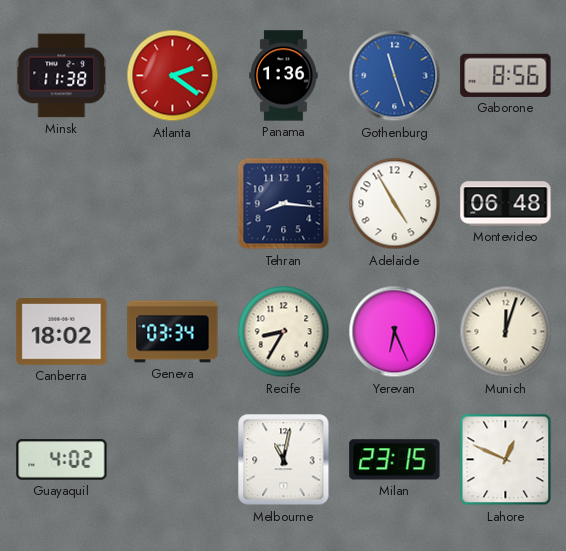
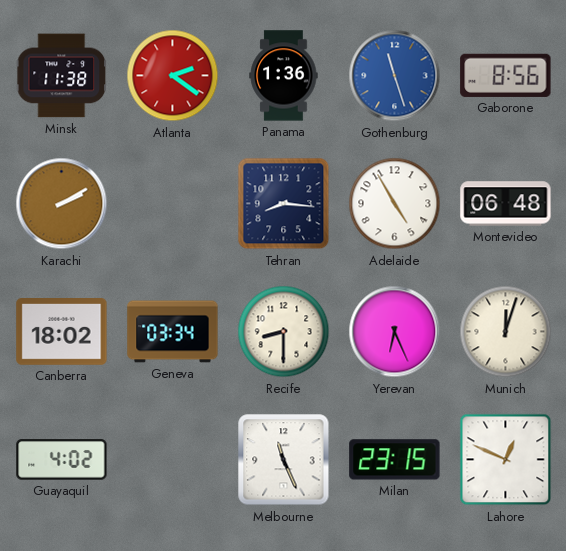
Karachi: none -> 2:10 (62, 204)
Recife: 8:35 -> 8:30 (284, 332)
Melbourne: 11:02 -> 11:26 (284, 460)
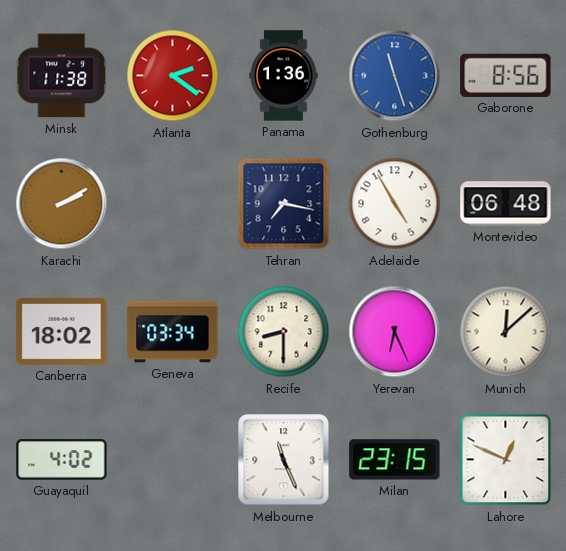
Tehran: 8:16 -> 7:17 (284, 204)
Munich: 12:03 -> 12:08 (506, 332)
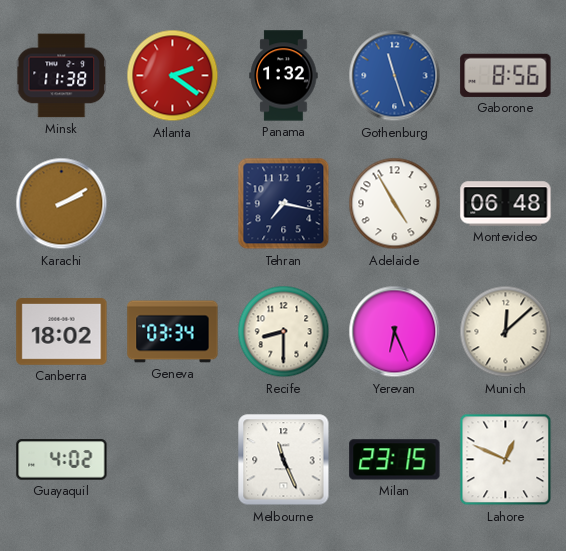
Panama: 1:36 -> 1:32 (284, 76)
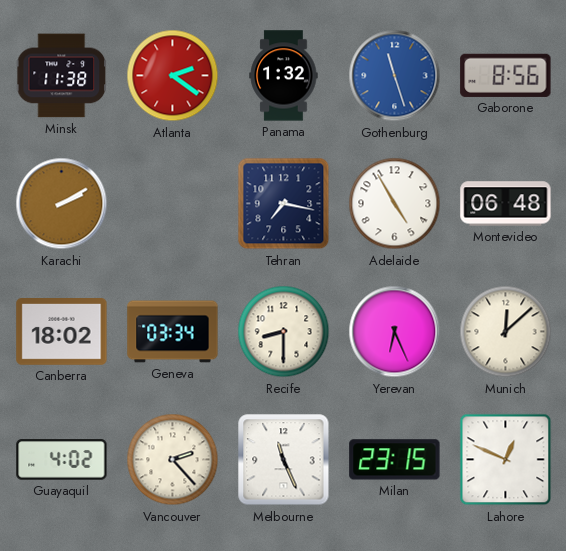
Vancouver: none -> 2:23 (173, 460)
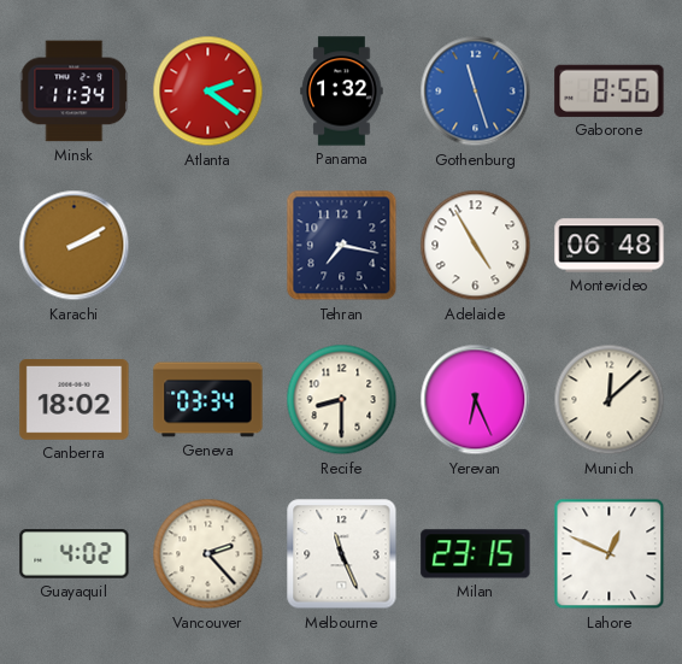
Minsk: 11:38 -> 11:34 (75, 92)
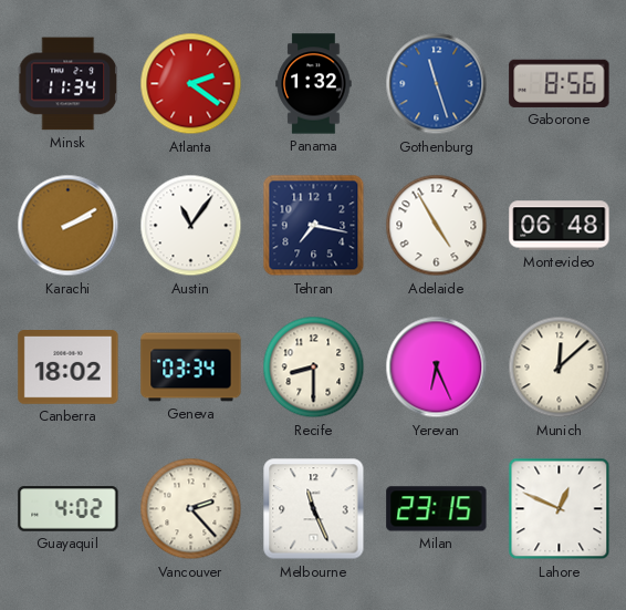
Austin: none -> 11:06 (191, 226)
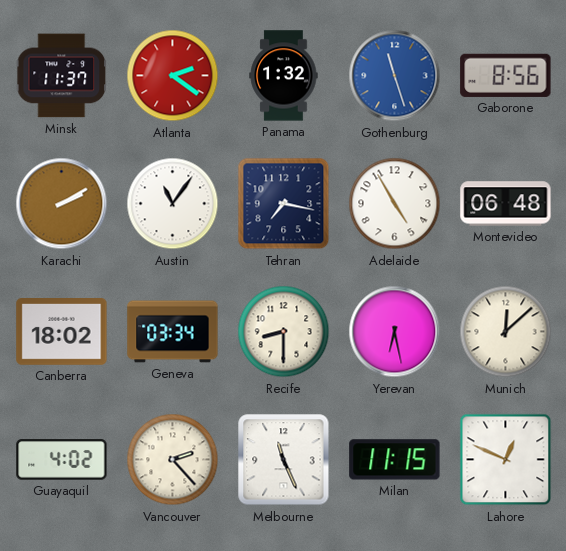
Minsk: 11:34 -> 11:37 (62, 76)
Yerevan: 6:26 -> 6:28 (395, 332)
Milan: 23:15 -> 11:15 (395, 460)
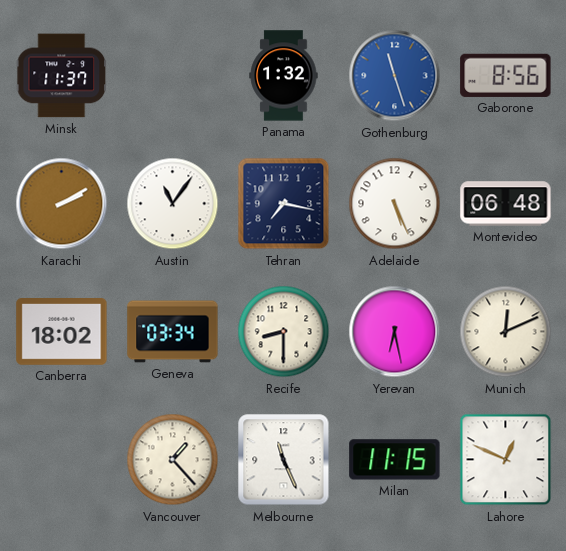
Atlanta: 2:21 -> none (173, 76)
Adelaide: 4:55 -> 5:26 (395, 204)
Munich: 12:08 -> 12:11 (506, 332)
Guayaquil: 4:02 -> none (62, 460)
Vancouver: 2:23 -> 1:23 (173, 460)
